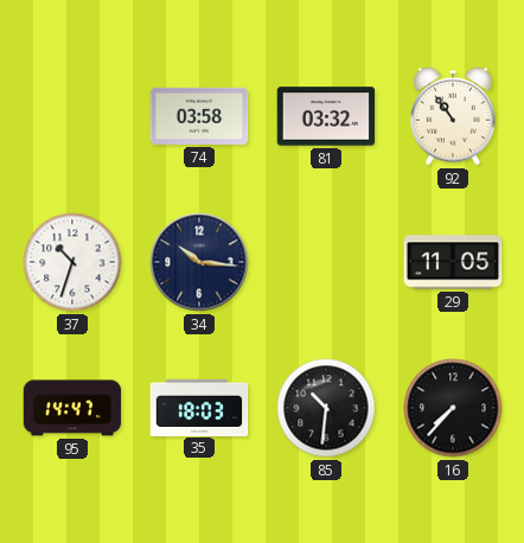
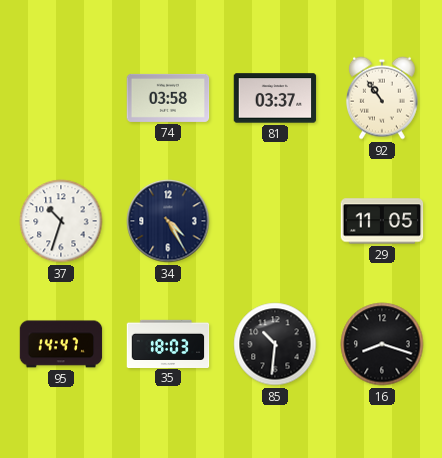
81: 03:32 -> 03:37 (275, 98)
34: 10:16 -> 4:25 (168, 221)
16: 7:37 -> 8:18 (382, 344)
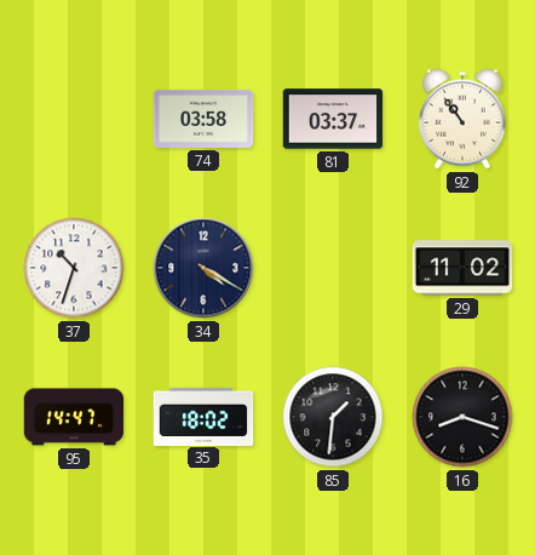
34: 4:25 -> 4:20 (203, 268)
29: 11:05 -> 11:02 (462, 268)
35: 18:03 -> 18:02 (203, 416)
85: 10:31 -> 1:31 (333, 417)
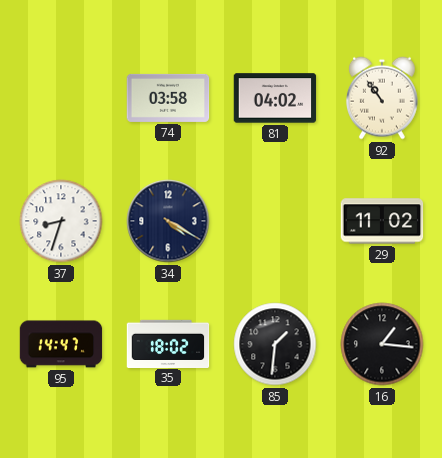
81: 03:37 -> 04:02 (275, 98)
37: 10:33 -> 8:33 (61, 221)
16: 8:18 -> 1:16 (382, 344)
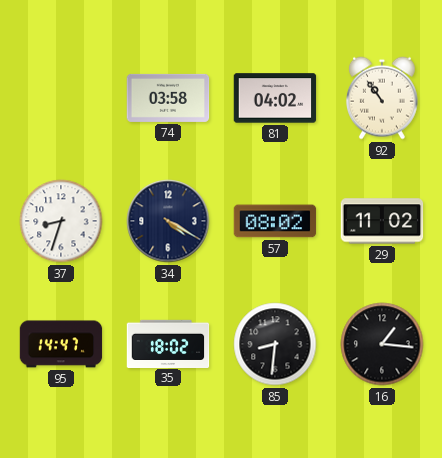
57: none -> 08:02 (275, 221)
85: 1:31 -> 8:31 (275, 344)
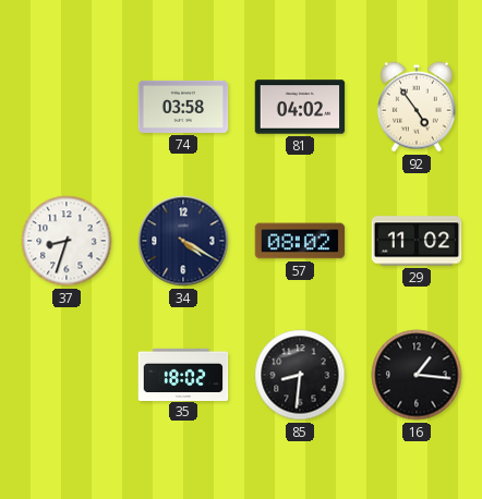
92: 10:54 -> 4:54 (417, 107)
95: 14:47 -> none (61, 344)
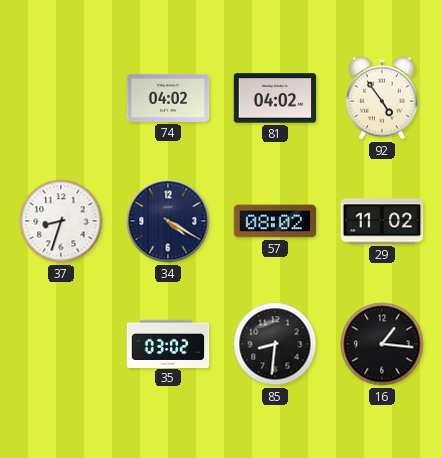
74: 03:58 -> 04:02 (168, 98)
35: 18:02 -> 03:02 (168, 343)
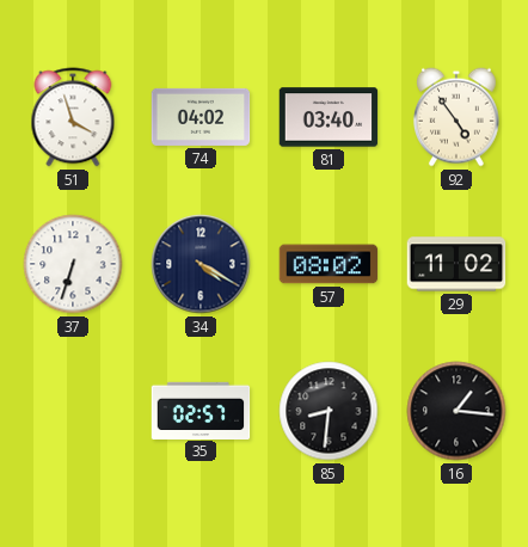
51: none -> 3:57 (73, 117)
81: 04:02 -> 03:40 (329, 117)
37: 8:33 -> 6:33 (73, 264)
35: 03:02 -> 02:57 (201, 410)
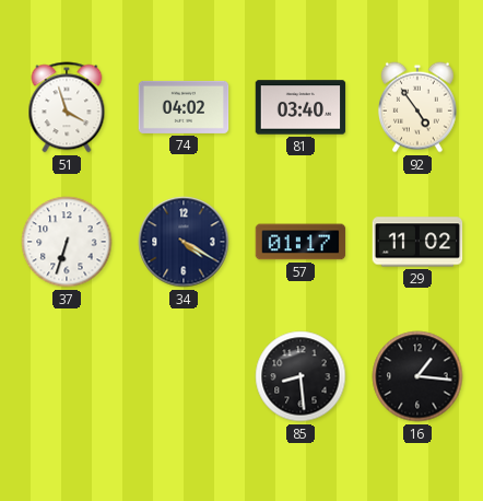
57: 08:02 -> 01:17 (301, 242)
35: 02:57 -> none (201, 410)
85: 8:31 -> 8:29 (301, 376)
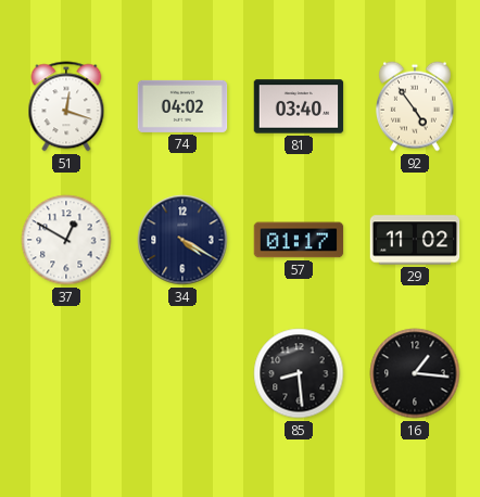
51: 3:57 -> 12:18 (66, 106)
37: 6:33 -> 12:50 (66, 240)
